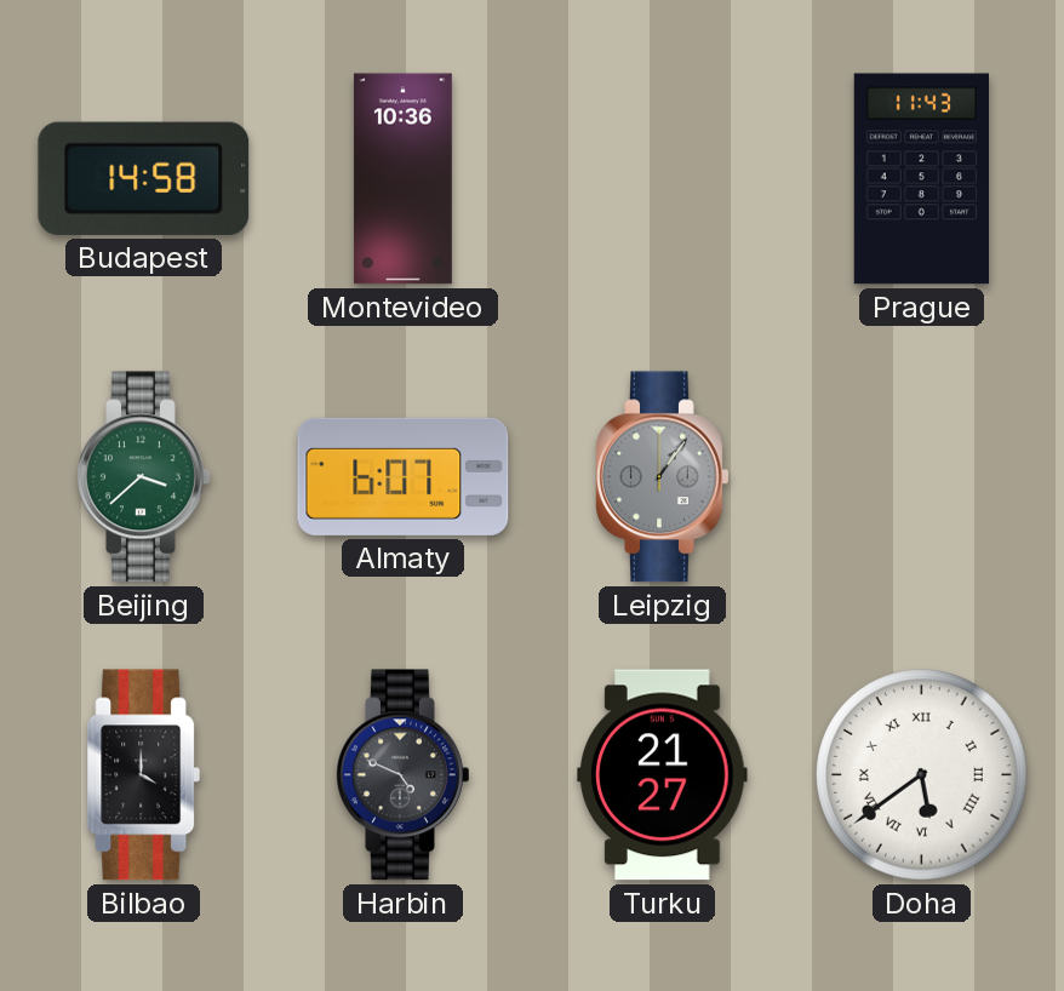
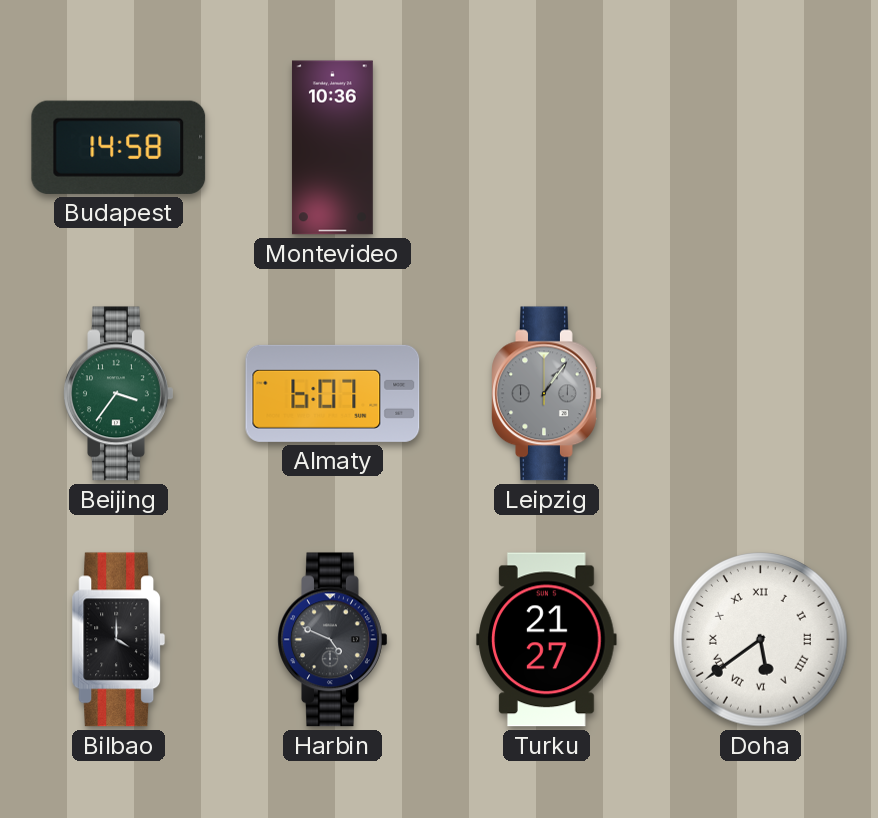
Prague: 11:43 -> none (921, 179)
Beijing: 3:38 -> 3:36 (119, 394)
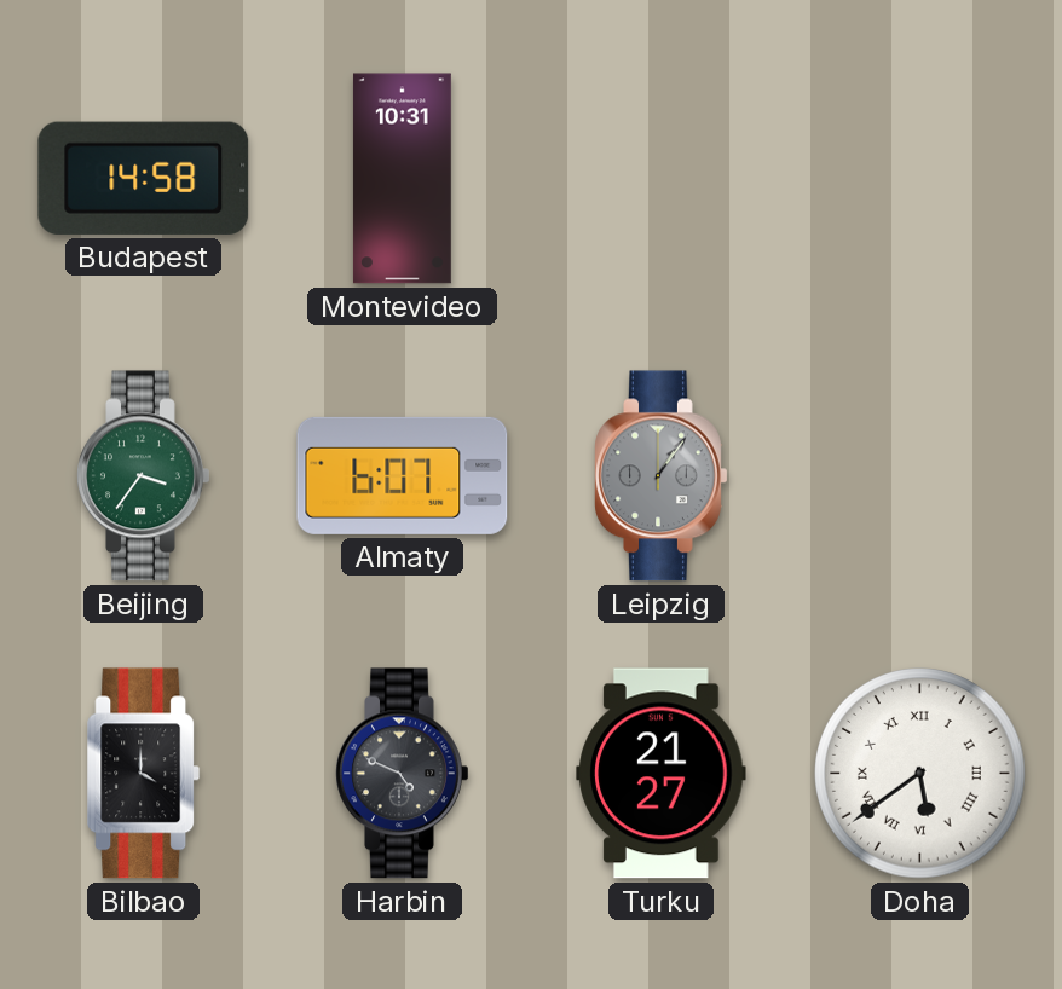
Montevideo: 10:36 -> 10:31 (402, 179)
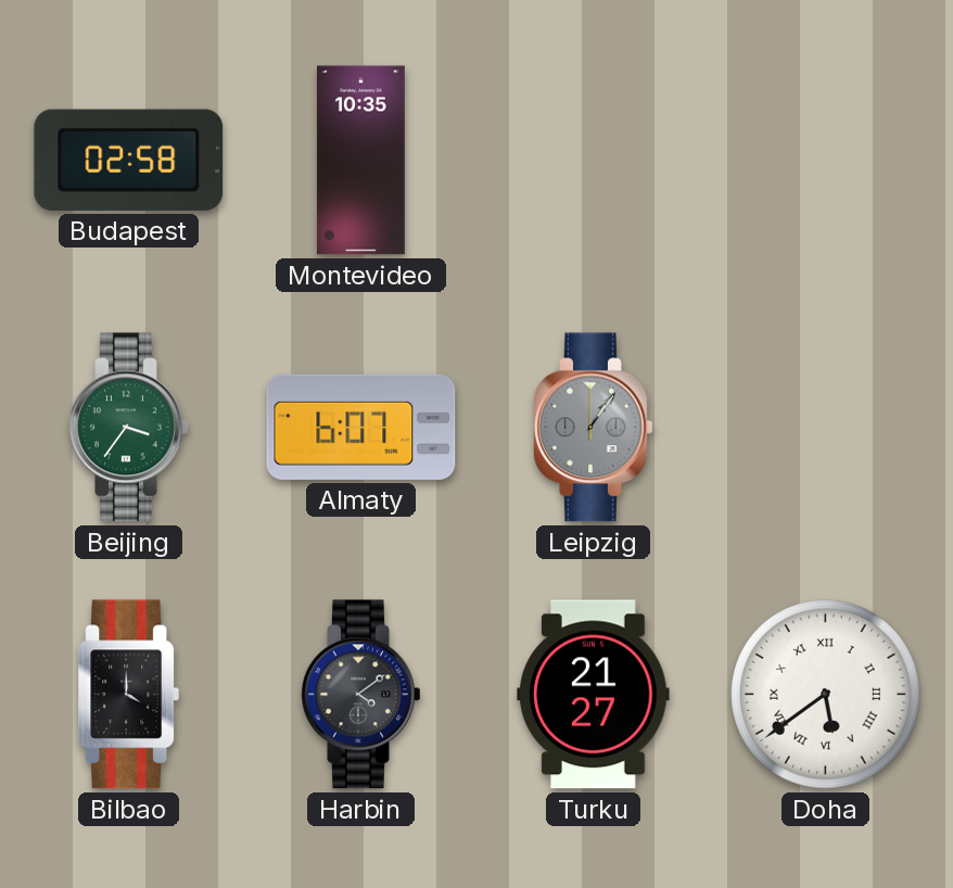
Budapest: 14:58 -> 02:58 (129, 160)
Montevideo: 10:31 -> 10:35 (360, 161)
Harbin: 4:49 -> 4:09 (361, 695)
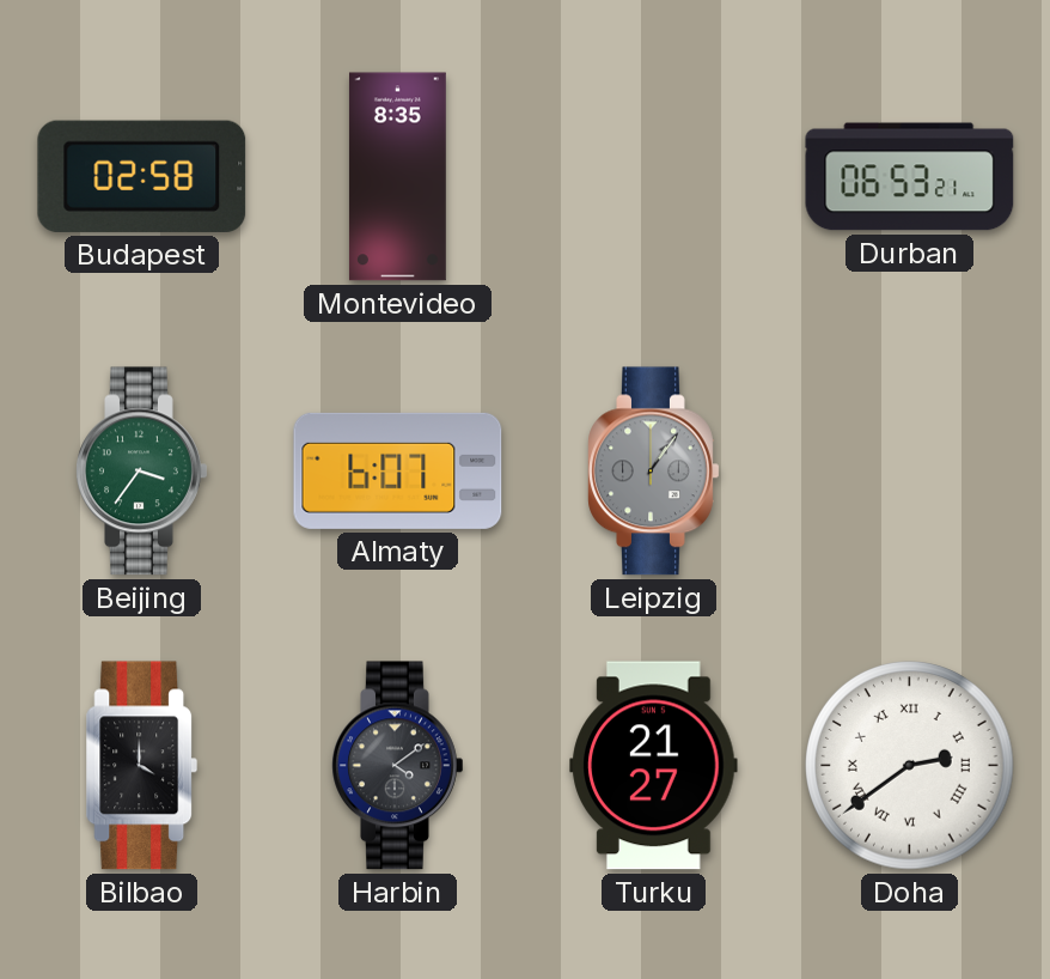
Montevideo: 10:35 -> 8:35 (397, 177)
Durban: none -> 06:53 (910, 177)
Doha: 5:39 -> 2:39 (910, 766)
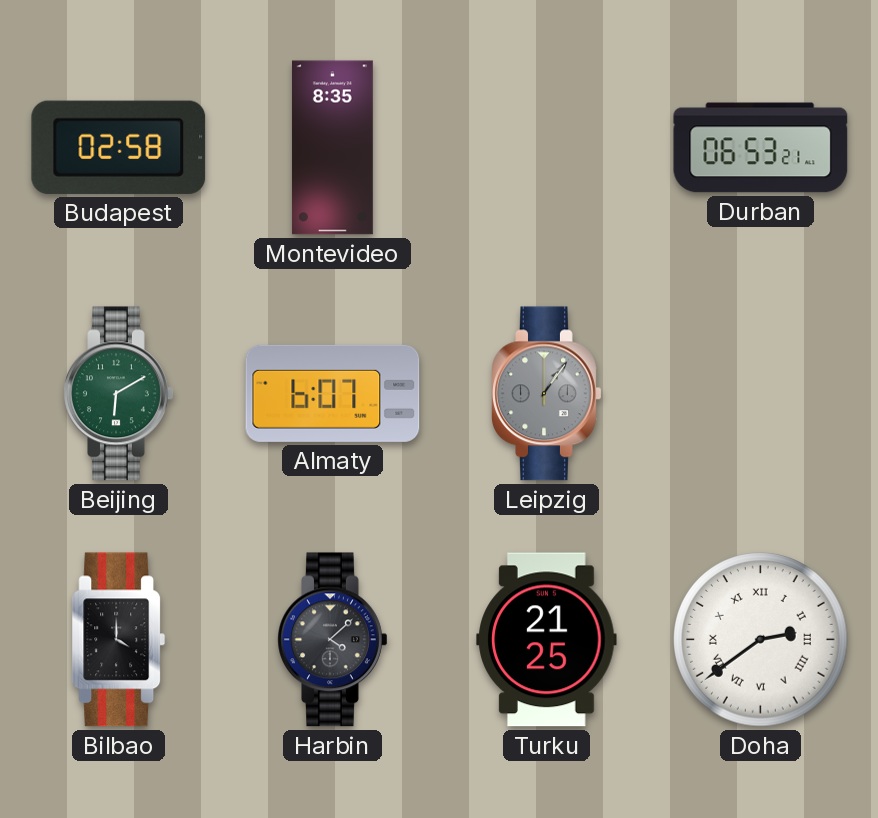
Beijing: 3:36 -> 6:10 (119, 394)
Harbin: 4:09 -> 4:08 (333, 640)
Turku: 21:27 -> 21:25 (547, 640)
